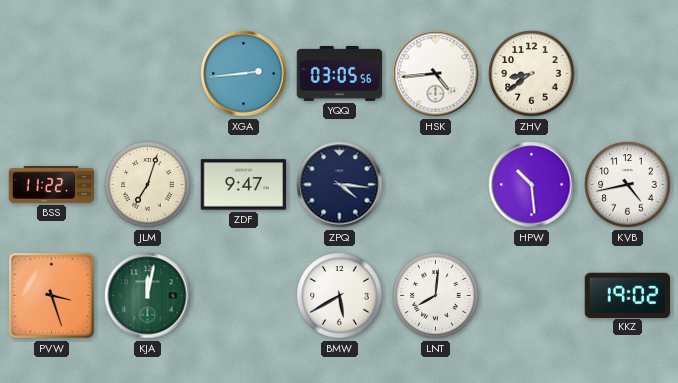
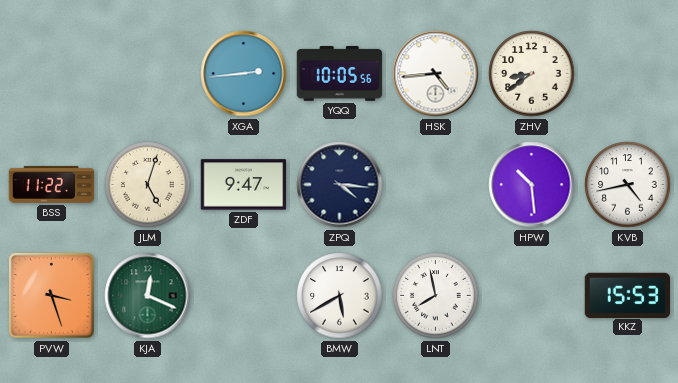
YQQ: 03:05 -> 10:05 (340, 73)
JLM: 7:03 -> 5:03 (148, 185)
KJA: 12:02 -> 12:19 (148, 296)
LNT: 8:01 -> 7:58 (436, 296)
KKZ: 19:02 -> 15:53 (627, 295)
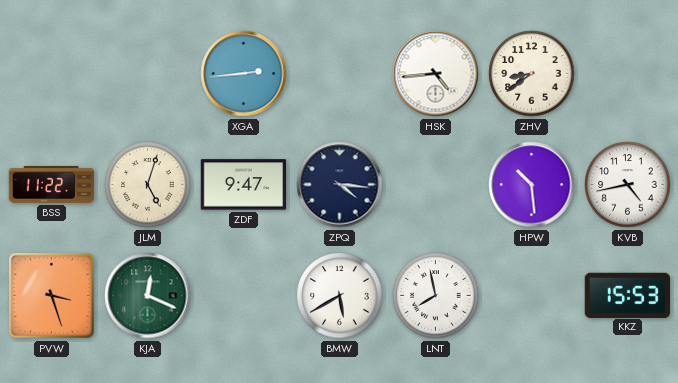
YQQ: 10:05 -> none (340, 73)
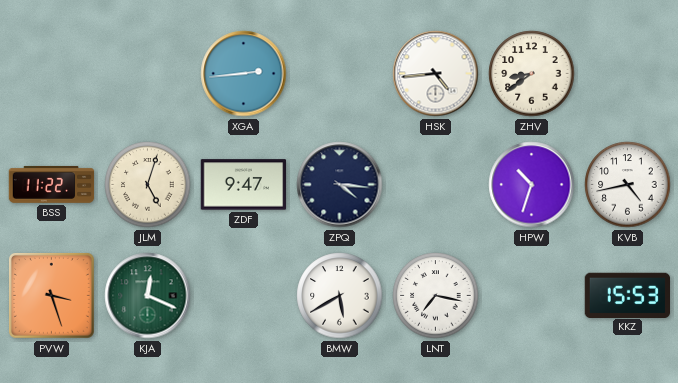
HPW: 10:29 -> 10:33 (532, 185)
LNT: 7:58 -> 7:17 (436, 296)
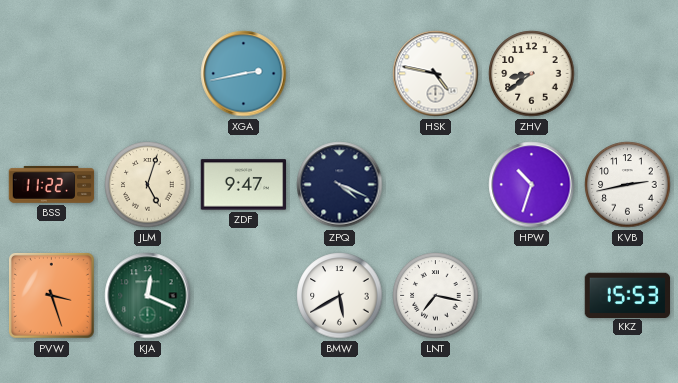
XGA: 2:44 -> 2:43 (244, 74)
HSK: 4:44 -> 4:47 (436, 74)
ZPQ: 4:16 -> 4:19 (340, 185)
KVB: 4:43 -> 2:43 (628, 185)
